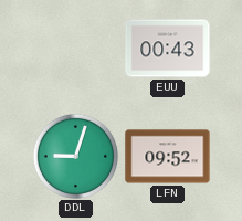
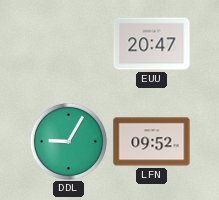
EUU: 00:43 -> 20:47 (152, 44)
DDL: 9:03 -> 9:05 (68, 141)
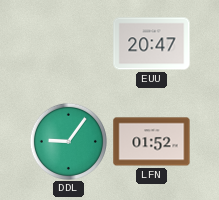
DDL: 9:05 -> 9:06 (68, 141)
LFN: 09:52 -> 01:52 (152, 142)
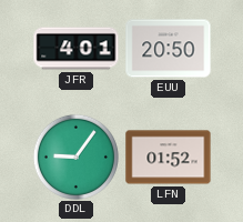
JFR: none -> 4:01 (77, 49)
EUU: 20:47 -> 20:50 (169, 49)
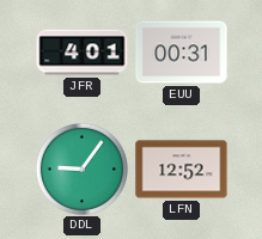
EUU: 20:50 -> 00:31 (182, 53)
LFN: 01:52 -> 12:52 (182, 170)
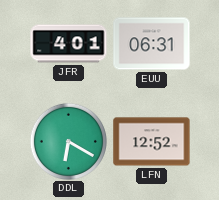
EUU: 00:31 -> 06:31 (152, 44)
DDL: 9:06 -> 6:20 (68, 141)
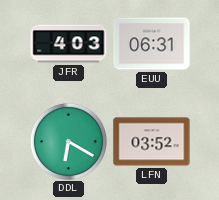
JFR: 4:01 -> 4:03 (69, 44)
LFN: 12:52 -> 03:52 (152, 142)
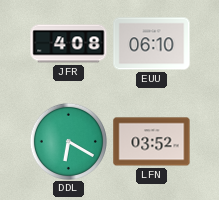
JFR: 4:03 -> 4:08 (69, 44)
EUU: 06:31 -> 06:10 (152, 44)
